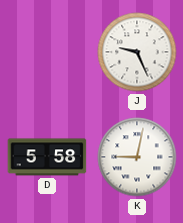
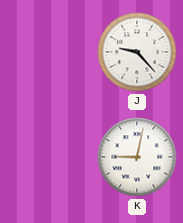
J: 9:26 -> 9:23 (137, 52)
D: 5:58 -> none (47, 157)
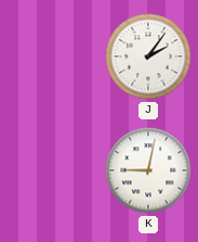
J: 9:23 -> 2:06 (148, 56)
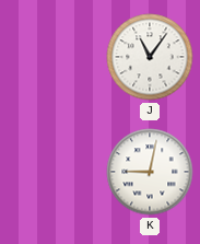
J: 2:06 -> 11:06 (150, 57)
